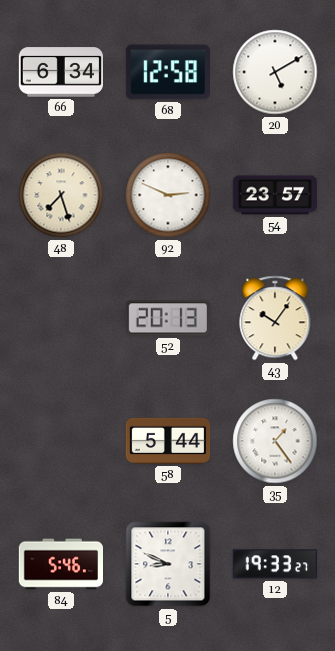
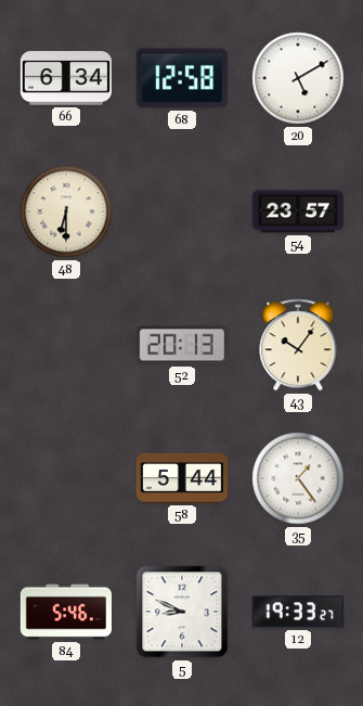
48: 7:27 -> 6:30 (66, 211)
92: 2:49 -> none (168, 195)
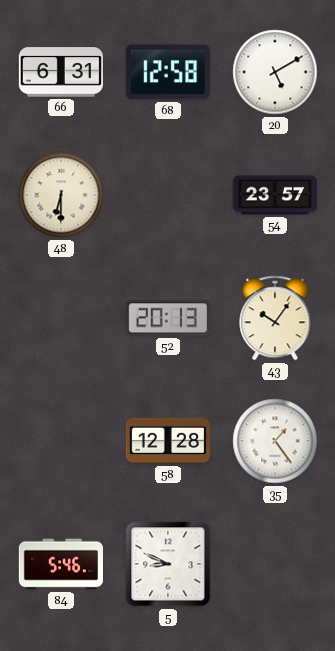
66: 6:34 -> 6:31 (60, 72)
58: 5:44 -> 12:28 (168, 441)
12: 19:33 -> none (297, 612)
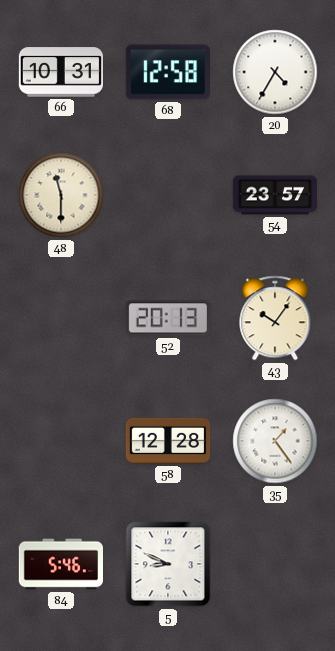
66: 6:31 -> 10:31 (60, 72)
20: 5:10 -> 4:35 (275, 72)
48: 6:30 -> 11:30 (61, 195)
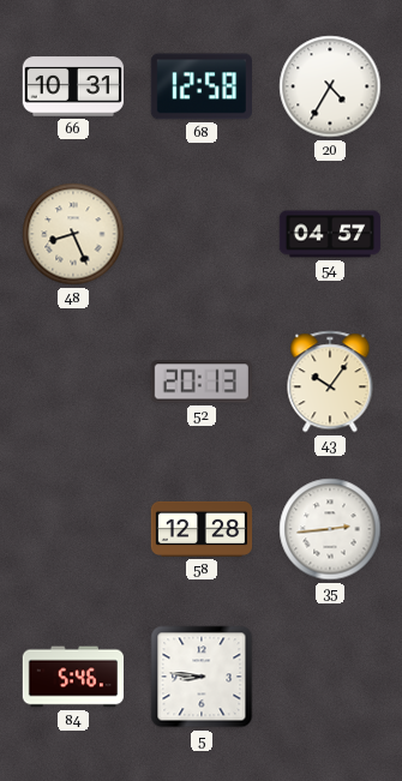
48: 11:30 -> 8:26 (73, 234)
54: 23:57 -> 04:57 (330, 234)
35: 1:24 -> 2:44 (330, 529)
5: 8:49 -> 8:46 (202, 677)
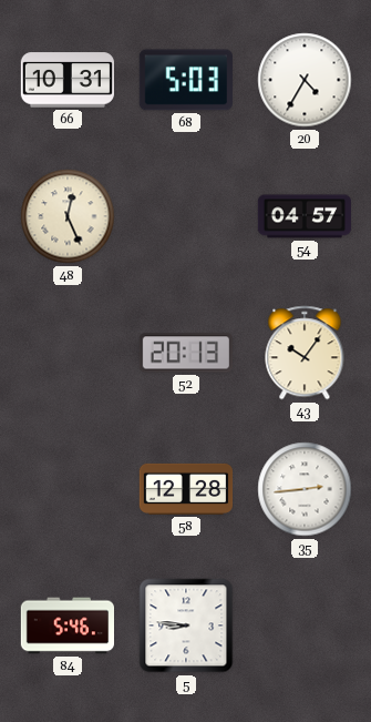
68: 12:58 -> 5:03 (185, 80)
48: 8:26 -> 12:26 (68, 216)
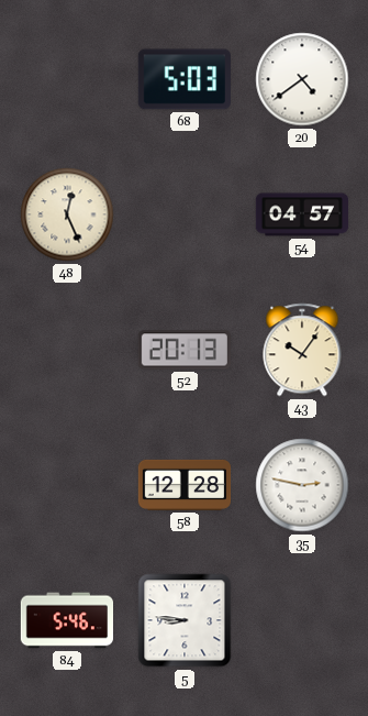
66: 10:31 -> none (66, 80)
20: 4:35 -> 4:39 (302, 79)
35: 2:44 -> 2:47 (302, 485)
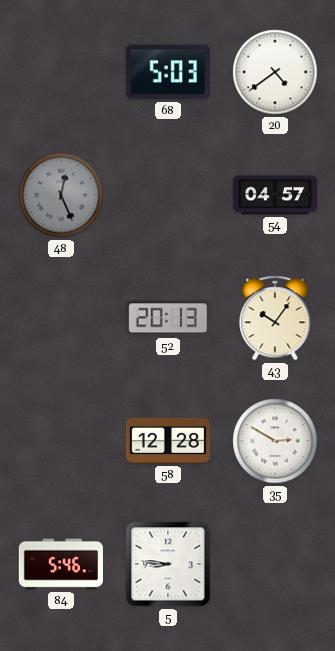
48 dial: cream -> grey (61, 195)
35: 2:47 -> 2:50 (275, 441)
